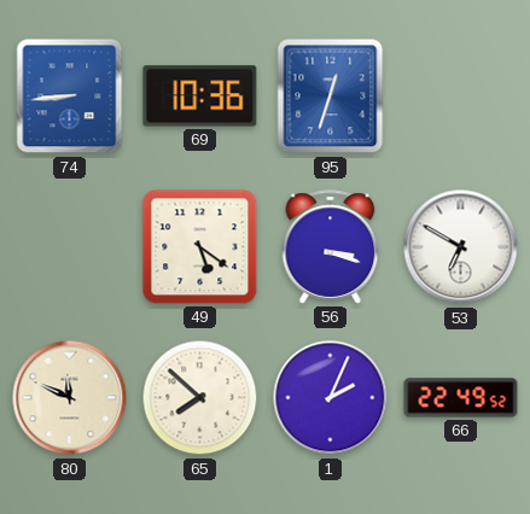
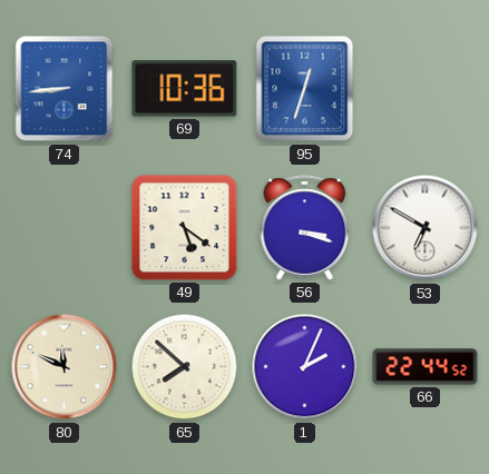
66: 22:49 -> 22:44 (426, 367)
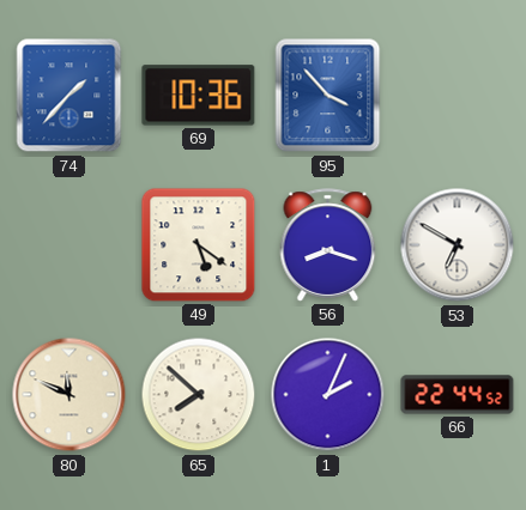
74: 8:44 -> 1:37 (69, 96)
95: 12:33 -> 3:53 (328, 96)
56: 3:18 -> 8:18 (328, 245)
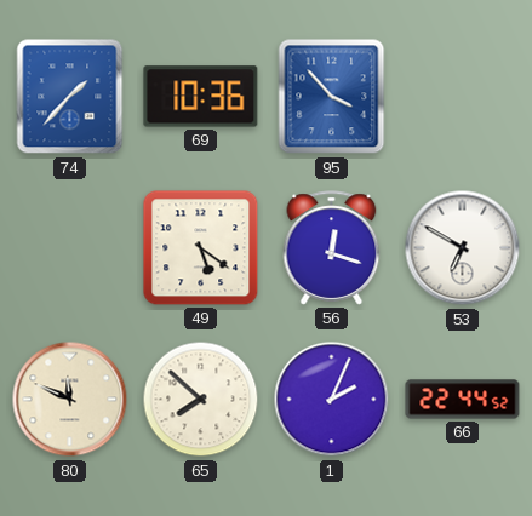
56: 8:18 -> 12:18 (332, 248)
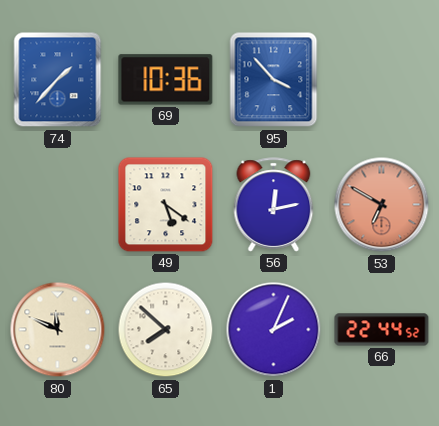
56: 12:18 -> 12:13 (274, 205)
53 dial: white -> salmon (382, 205)
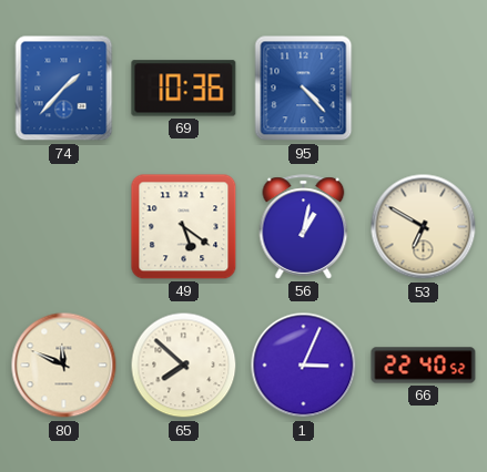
95: 3:53 -> 4:23 (304, 89)
56: 12:13 -> 1:02 (304, 227)
53 dial: salmon -> cream (424, 227)
1: 2:04 -> 3:04 (304, 366)
66: 22:44 -> 22:40 (424, 366)
